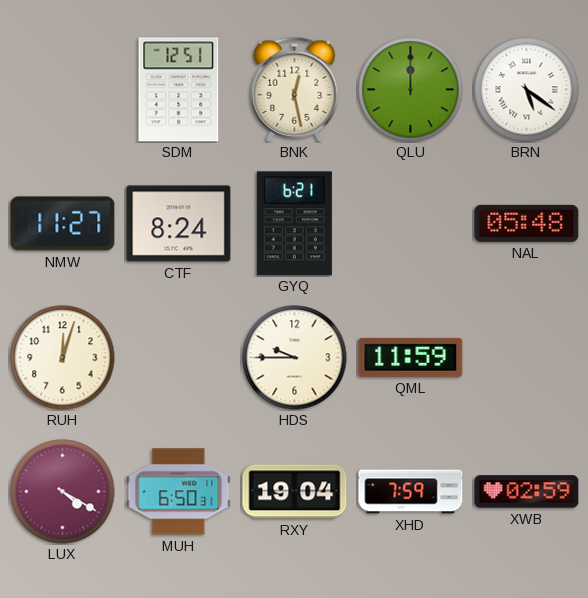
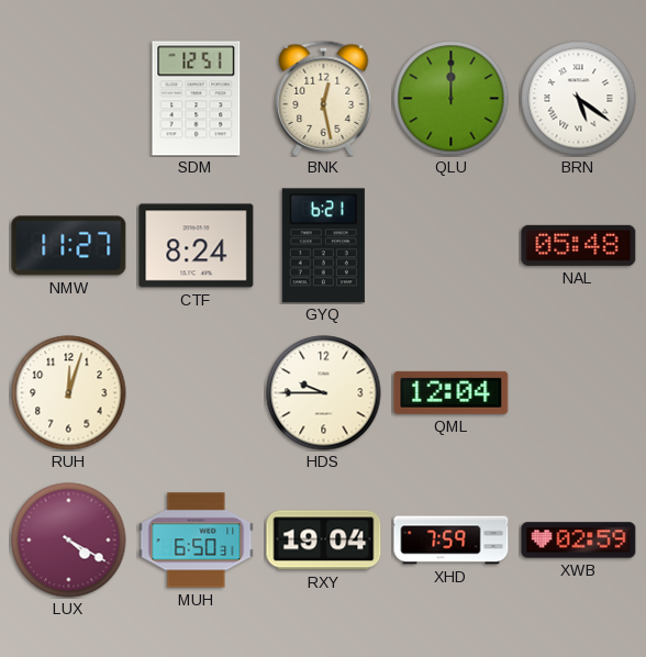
QML: 11:59 -> 12:04 (452, 392)
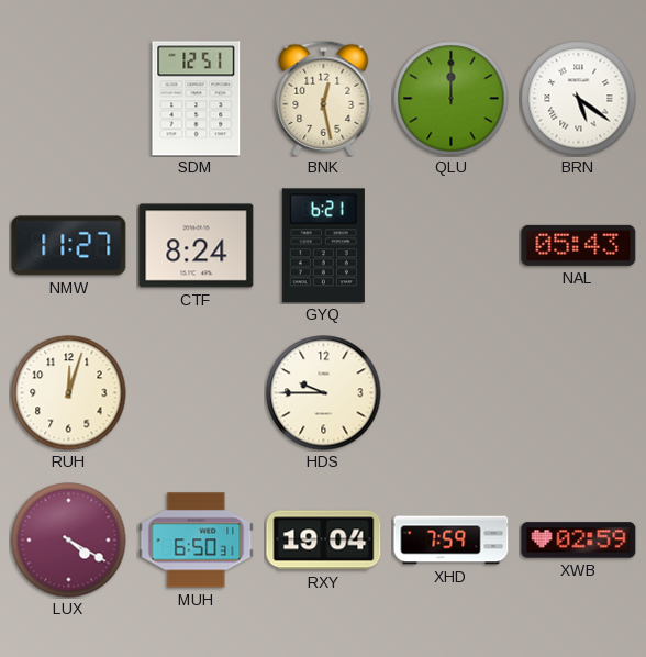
NAL: 05:48 -> 05:43 (579, 245)
QML: 12:04 -> none (452, 392)
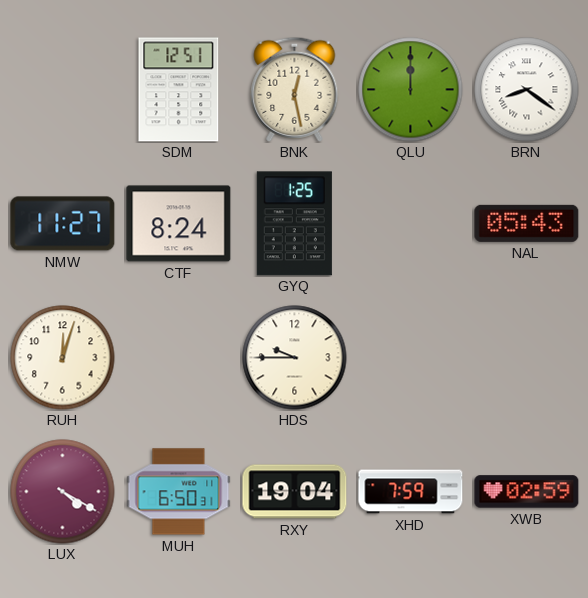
BRN: 5:21 -> 8:21 (527, 90)
GYQ: 6:21 -> 1:25 (294, 224)
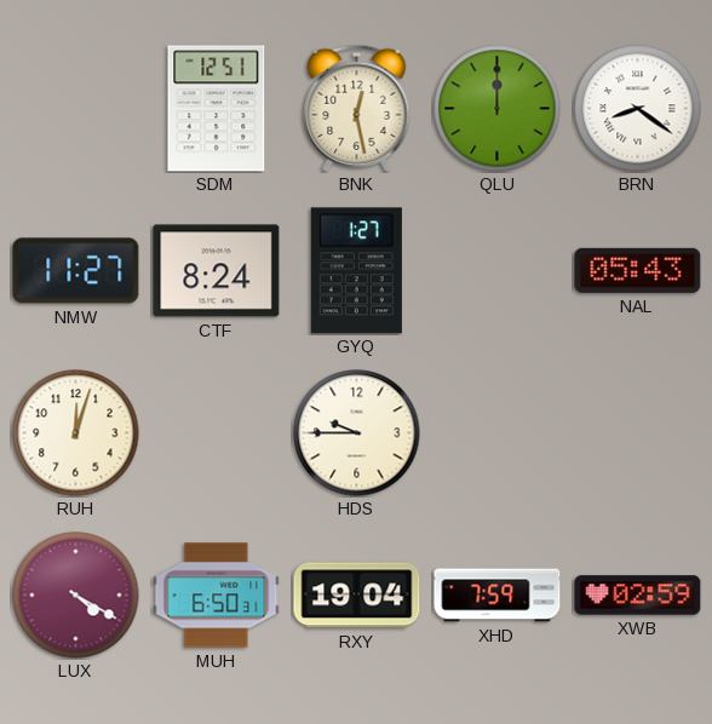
GYQ: 1:25 -> 1:27 (356, 271)
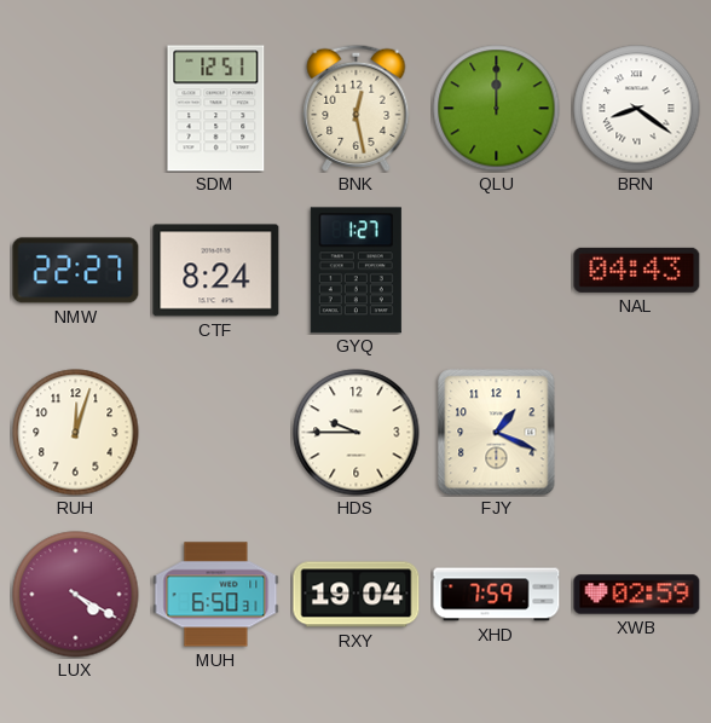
NMW: 11:27 -> 22:27 (76, 271)
NAL: 05:43 -> 04:43 (637, 270)
FJY: none -> 1:19 (497, 433)
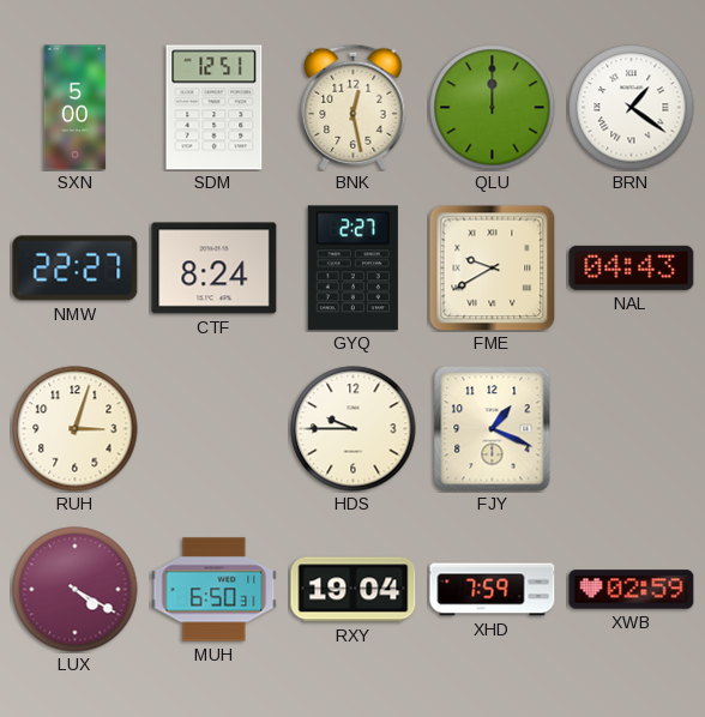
SXN: none -> 5:00 (76, 108)
BRN: 8:21 -> 1:21 (632, 108)
GYQ: 1:27 -> 2:27 (352, 269)
FME: none -> 9:40 (492, 267)
RUH: 12:03 -> 3:03 (76, 429)
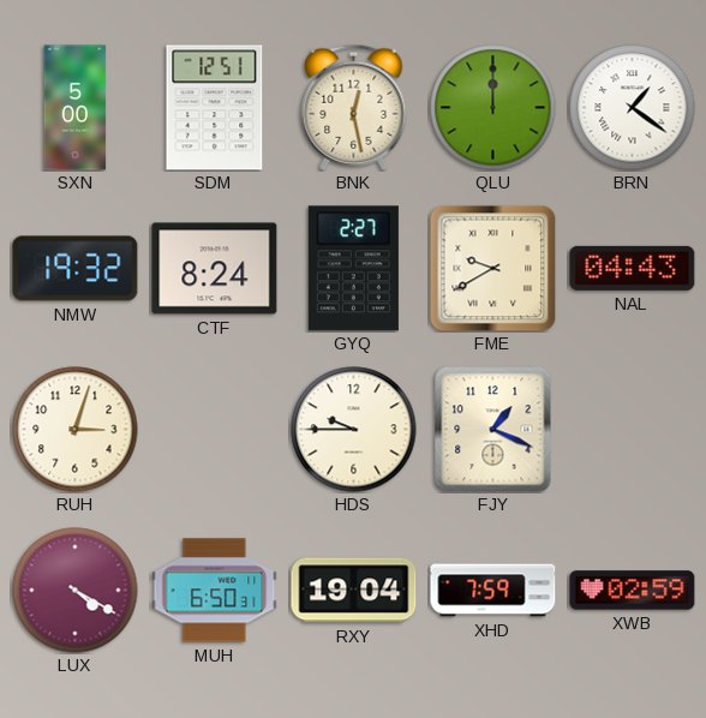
NMW: 22:27 -> 19:32 (76, 269)
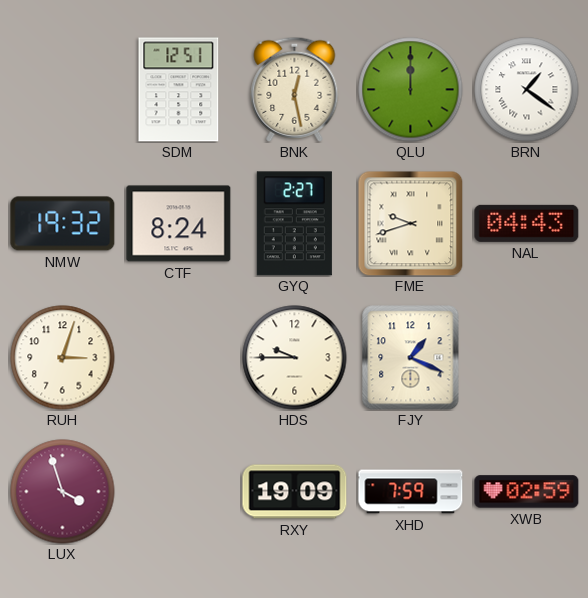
SXN: 5:00 -> none (76, 108)
FME: 9:40 -> 9:42 (410, 223)
LUX: 4:20 -> 3:57 (63, 492)
MUH: 6:50 -> none (215, 591)
RXY: 19:04 -> 19:09 (295, 492)
